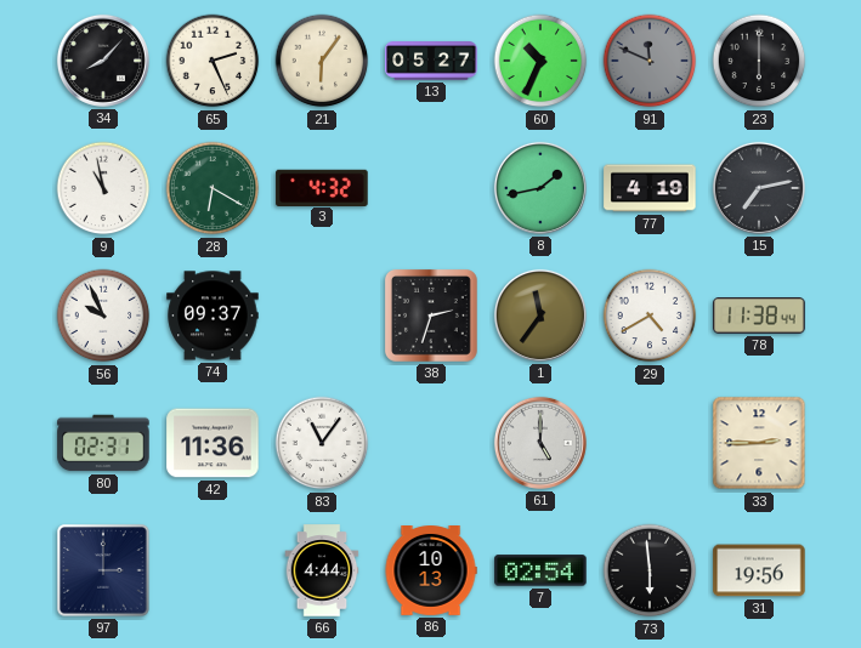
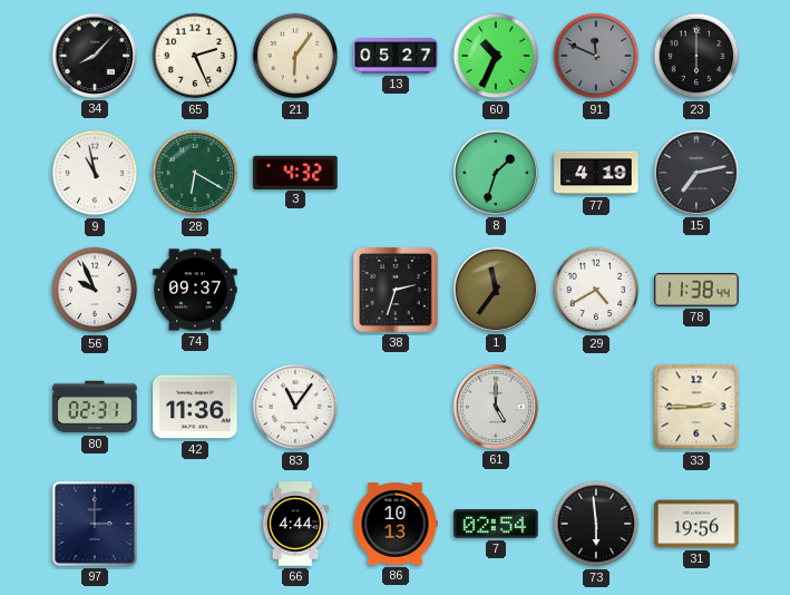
8: 1:43 -> 1:33 (496, 173)
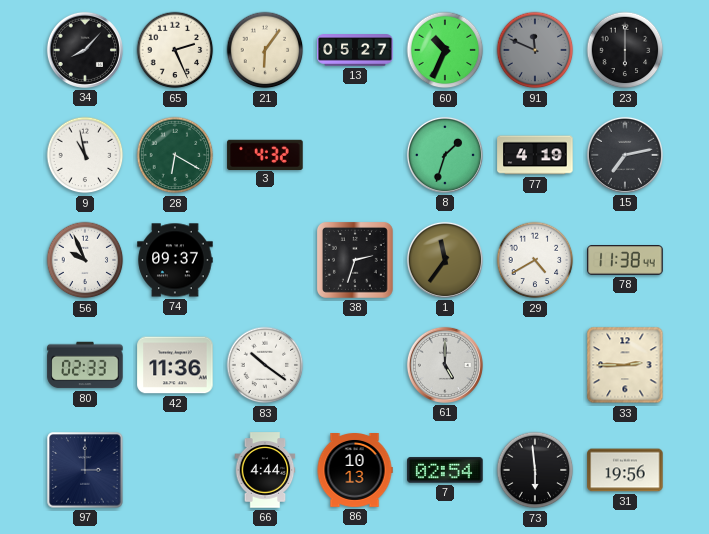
80: 02:31 -> 02:33 (85, 365)
83: 11:06 -> 10:21 (265, 365)
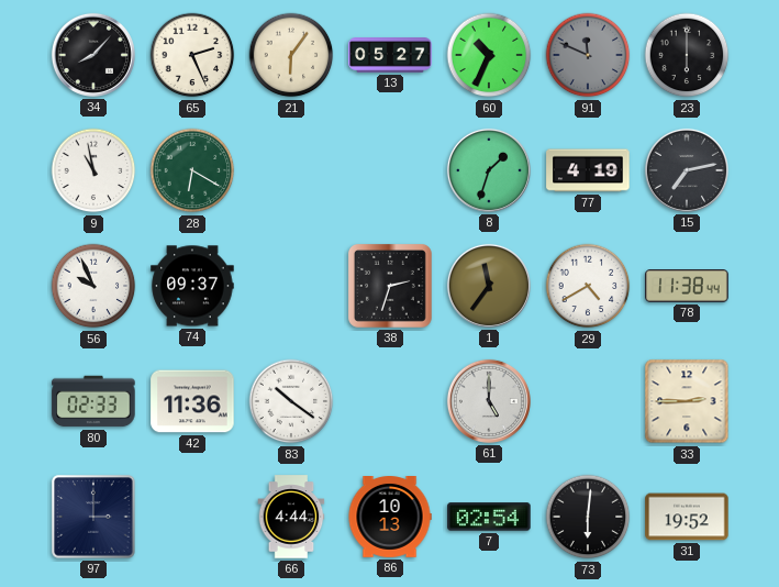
3: 4:32 -> none (265, 154)
73: 5:59 -> 6:01 (588, 517)
31: 19:56 -> 19:52 (687, 517)
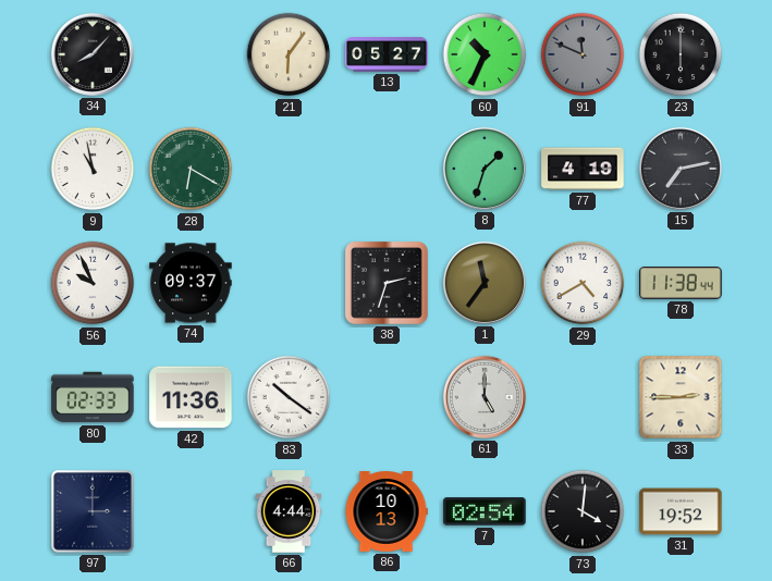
65: 2:26 -> none (192, 55)
73: 6:01 -> 4:01 (583, 511)
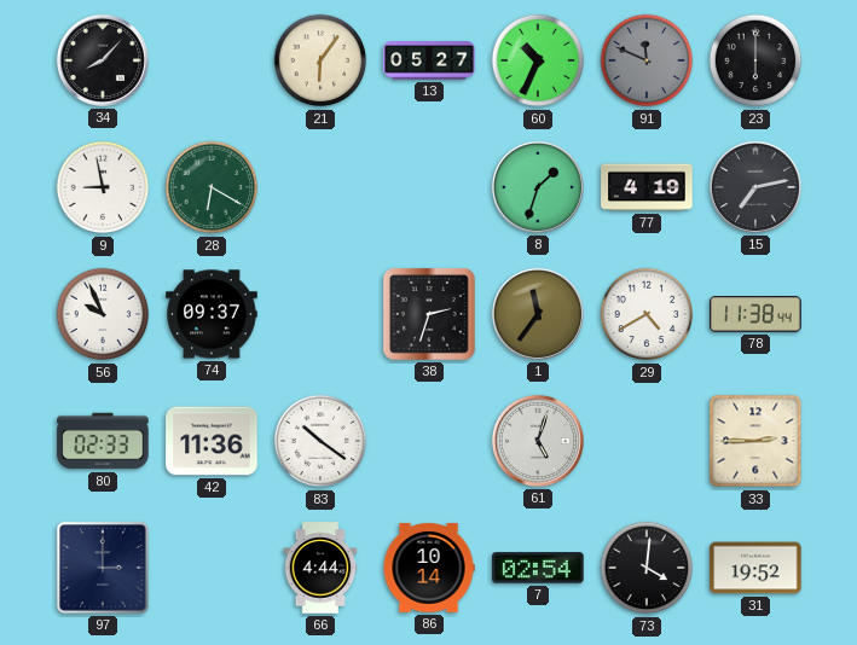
9: 10:58 -> 8:58 (103, 187)
61: 5:00 -> 5:03 (538, 441)
86: 10:13 -> 10:14 (429, 569)
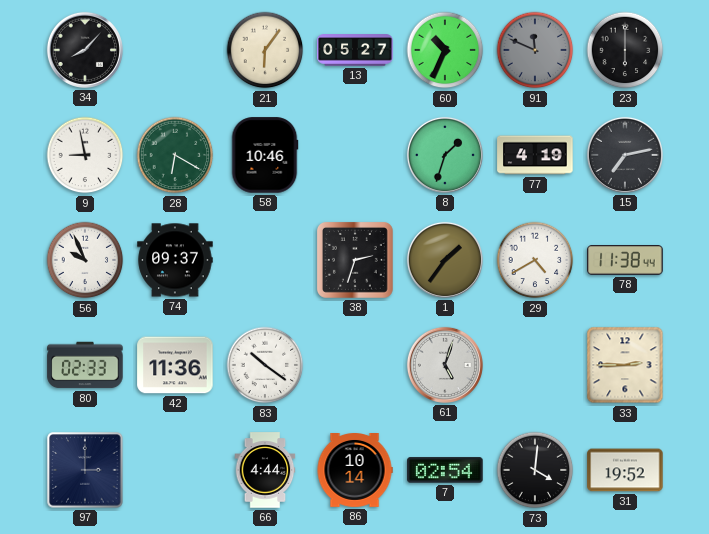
58: none -> 10:46 (265, 155)
1: 11:36 -> 1:36 (445, 260)
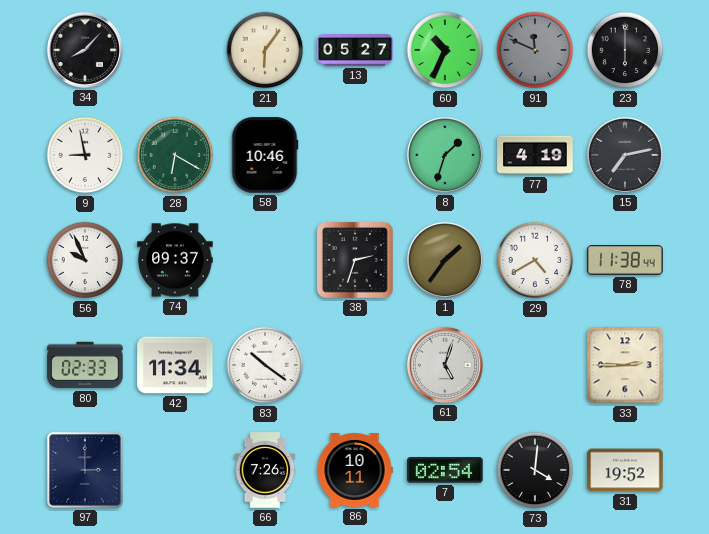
42: 11:36 -> 11:34 (175, 365)
66: 4:44 -> 7:26 (265, 470)
86: 10:14 -> 10:11 (355, 471)
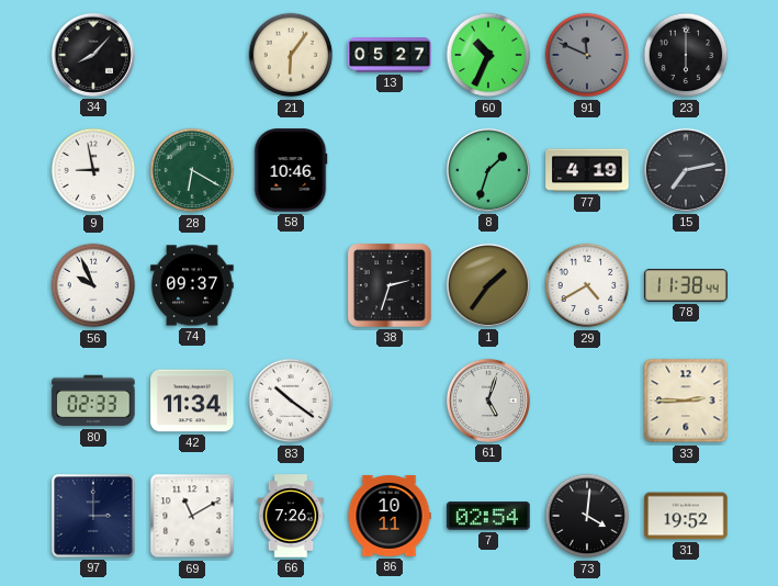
69: none -> 11:10 (192, 516)
